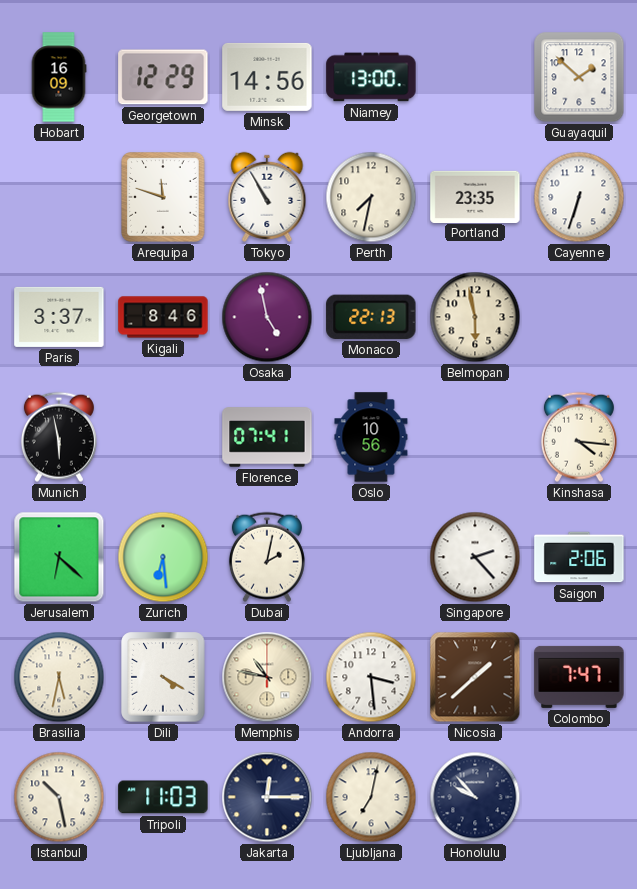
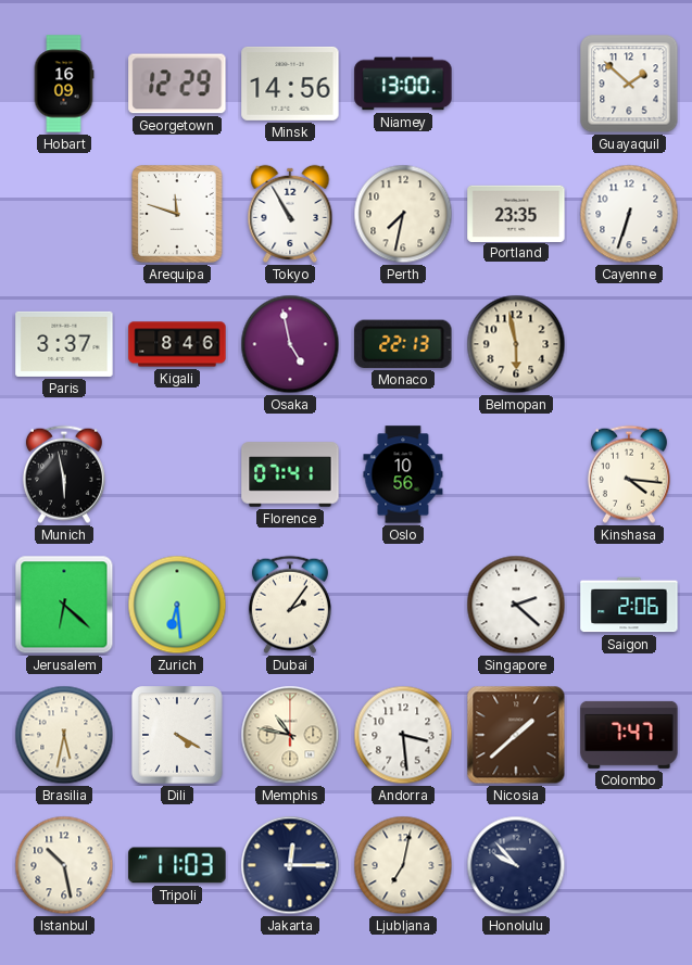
Dubai: 2:02 -> 2:06 (290, 605)
Singapore: 2:23 -> 2:22 (516, 605)
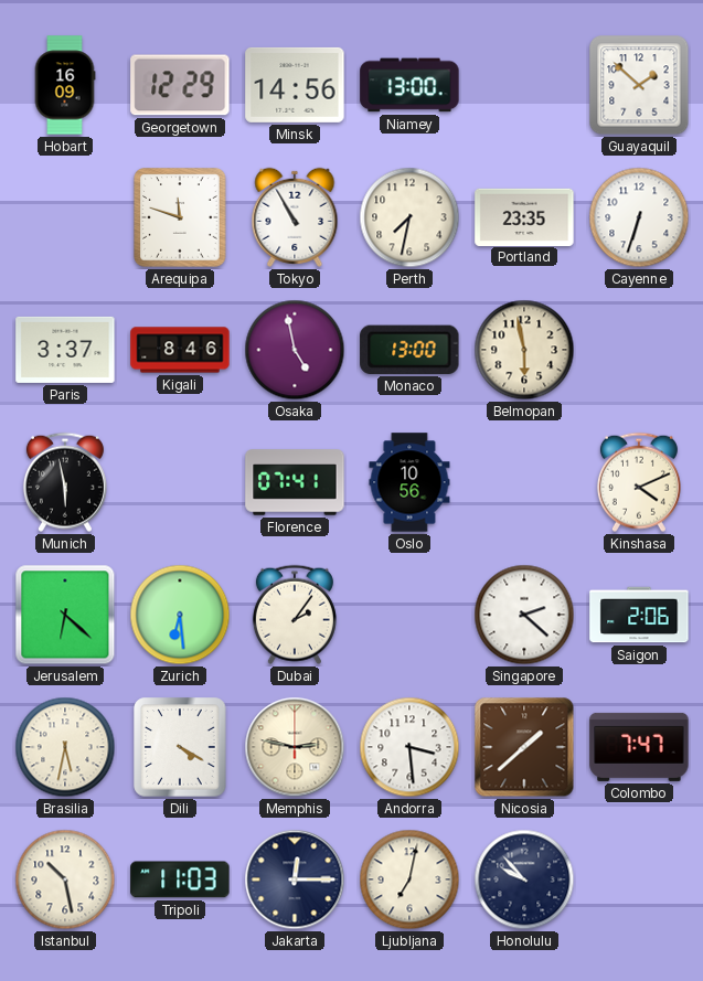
Monaco: 22:13 -> 13:00 (409, 350)
Kinshasa: 4:16 -> 4:11 (639, 482)
Memphis: 10:47 -> 2:47 (295, 747)
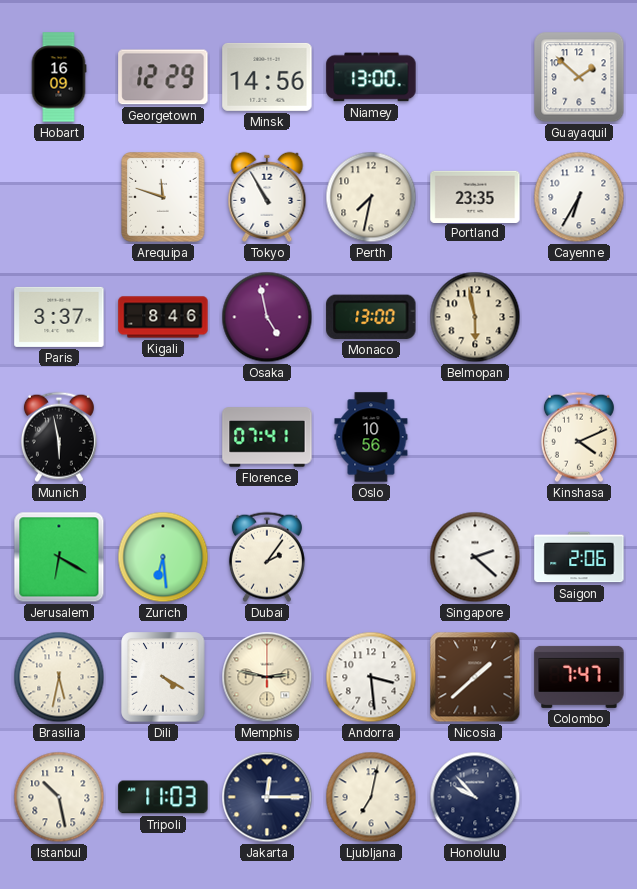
Cayenne: 6:33 -> 6:35 (579, 197)
Jerusalem: 6:22 -> 6:20 (59, 557)
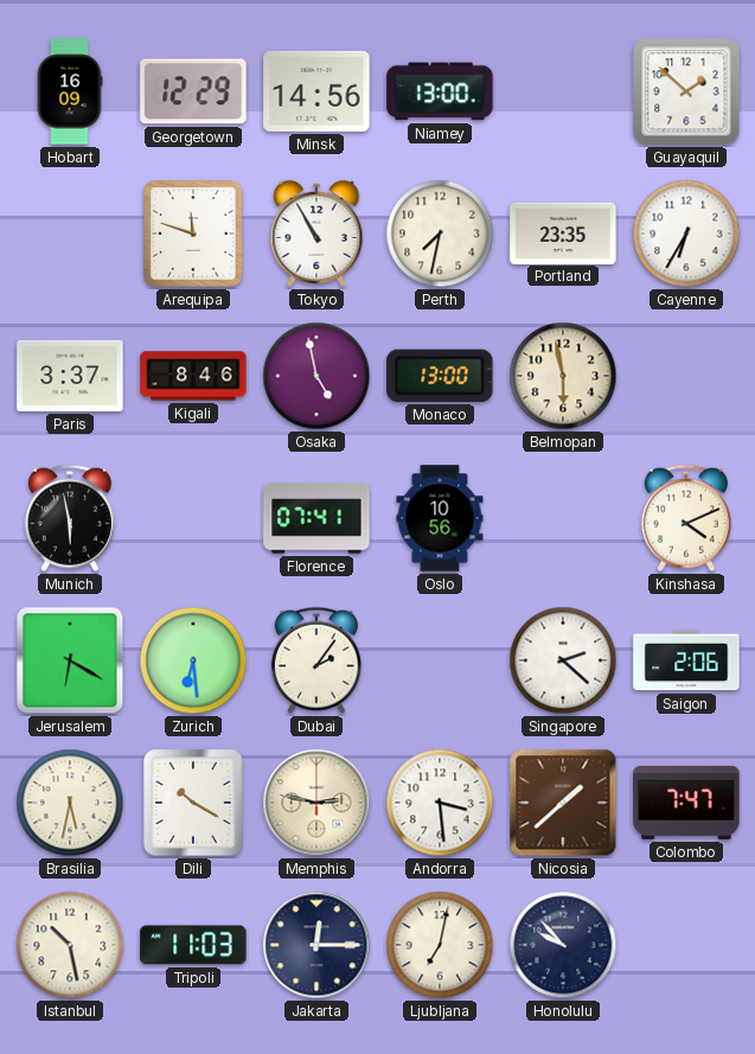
Dili: 4:20 -> 10:20 (193, 803)
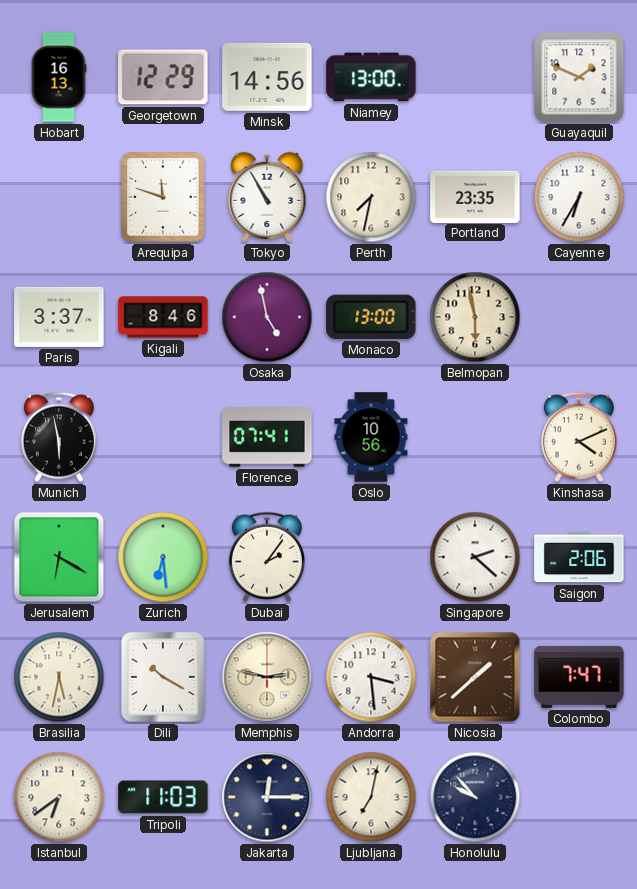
Hobart: 16:09 -> 16:13 (59, 77)
Guayaquil: 1:52 -> 1:49 (579, 77)
Istanbul: 10:28 -> 6:39 (59, 797)
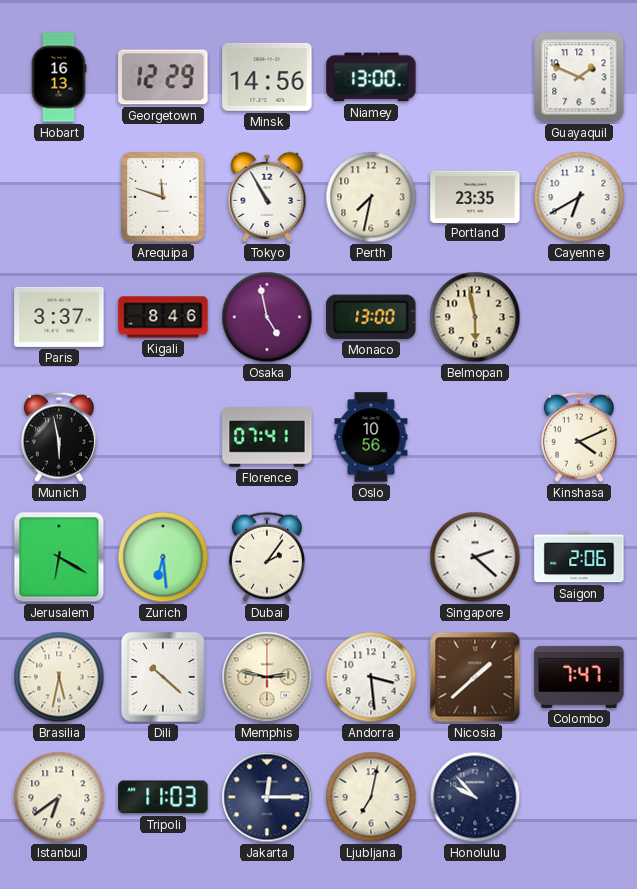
Cayenne: 6:35 -> 6:40 (579, 197)
Dili: 10:20 -> 10:22 (163, 677)
